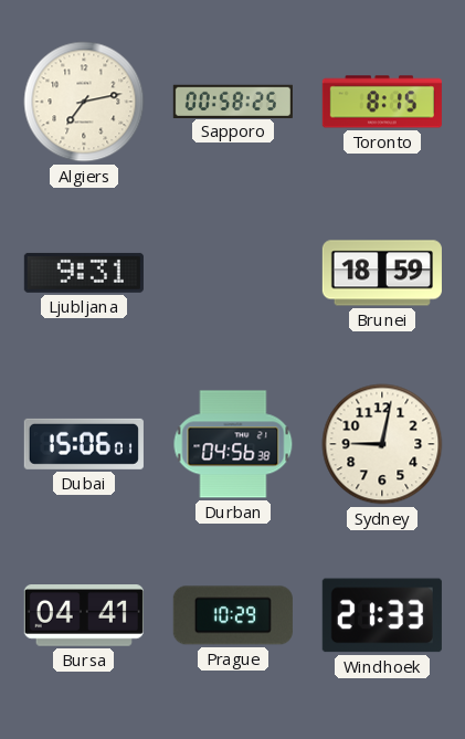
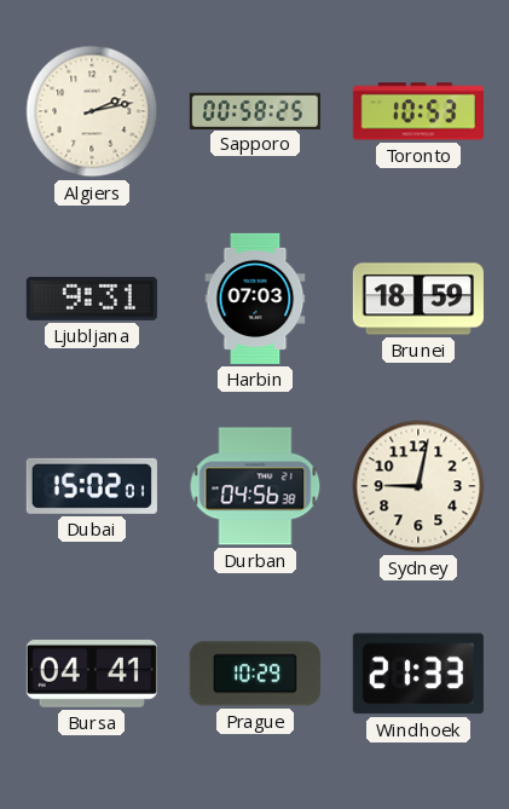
Algiers: 7:13 -> 2:13 (92, 111)
Toronto: 8:15 -> 10:53 (418, 111)
Harbin: none -> 07:03 (255, 299)
Dubai: 15:06 -> 15:02 (92, 486)
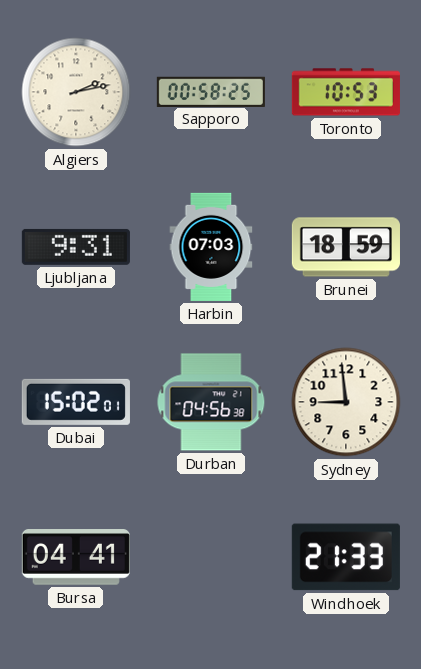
Sydney: 9:02 -> 8:59 (346, 402)
Prague: 10:29 -> none (255, 674)
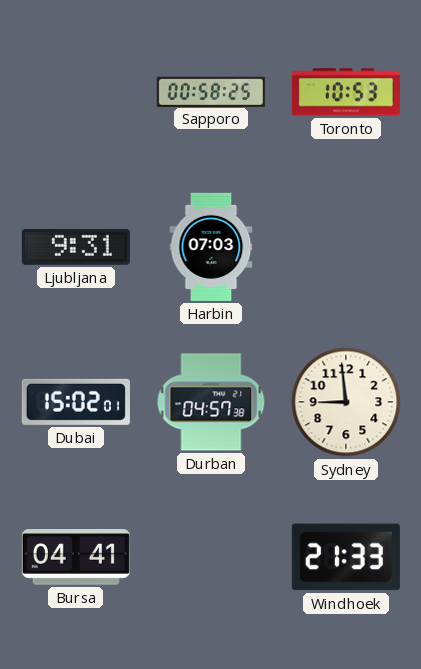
Algiers: 2:13 -> none (76, 92)
Brunei: 18:59 -> none (346, 247)
Durban: 04:56 -> 04:57 (211, 402)
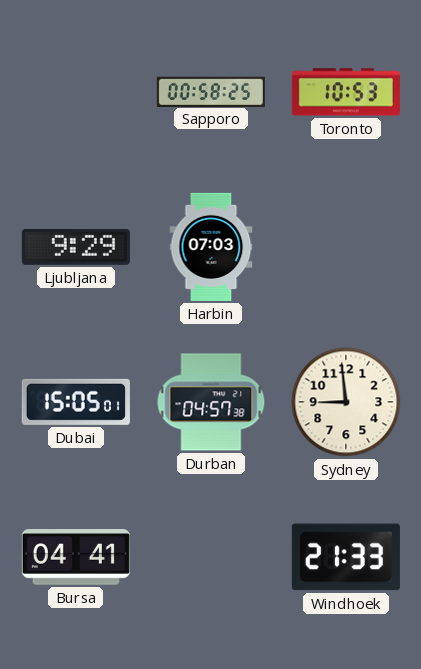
Ljubljana: 9:31 -> 9:29 (76, 247)
Dubai: 15:02 -> 15:05 (76, 402)
